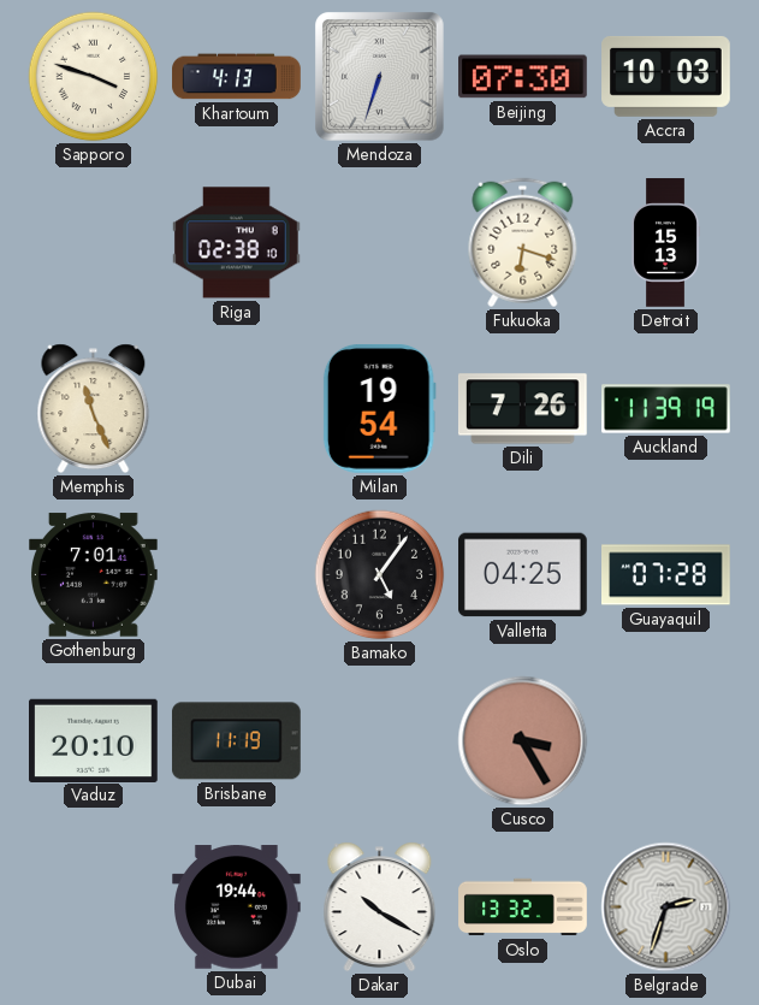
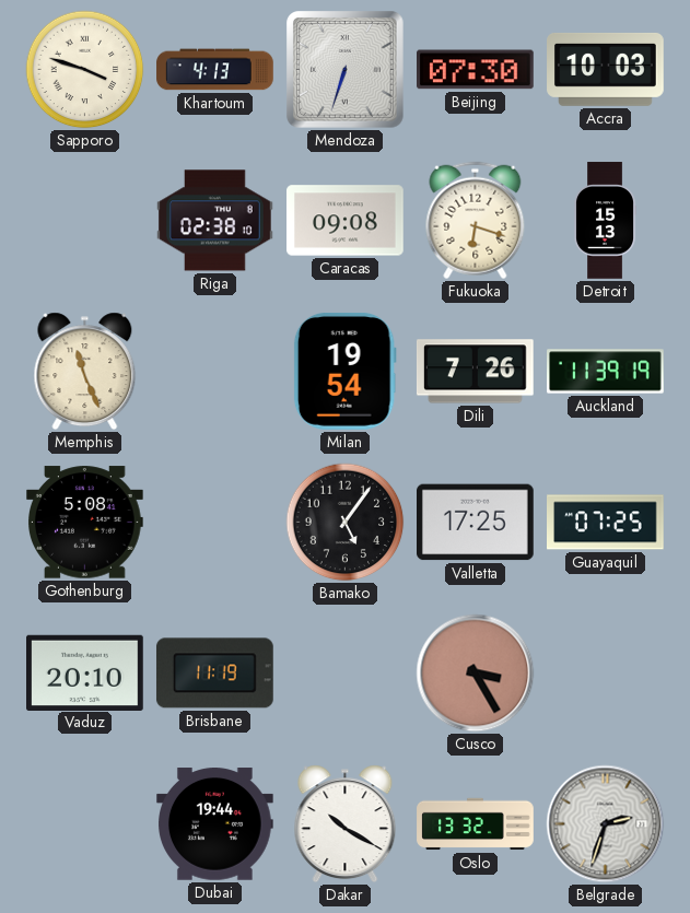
Caracas: none -> 09:08 (346, 221)
Gothenburg: 7:01 -> 5:08 (85, 523)
Valletta: 04:25 -> 17:25 (476, 523)
Guayaquil: 07:28 -> 07:25 (606, 523)
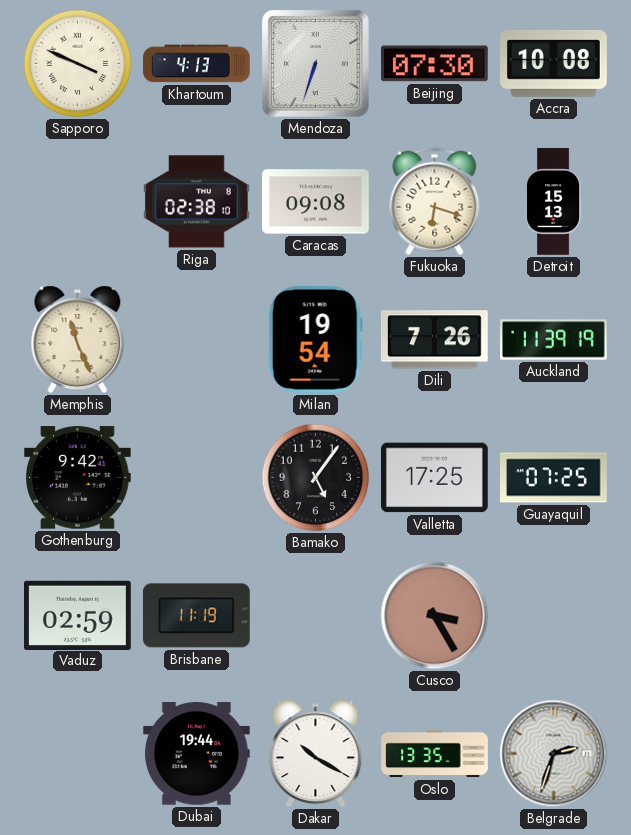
Sapporo: 3:48 -> 3:49 (78, 64)
Accra: 10:03 -> 10:08 (554, 64)
Gothenburg: 5:08 -> 9:42 (78, 478)
Vaduz: 20:10 -> 02:59 (78, 615)
Oslo: 13:32 -> 13:35 (435, 754)
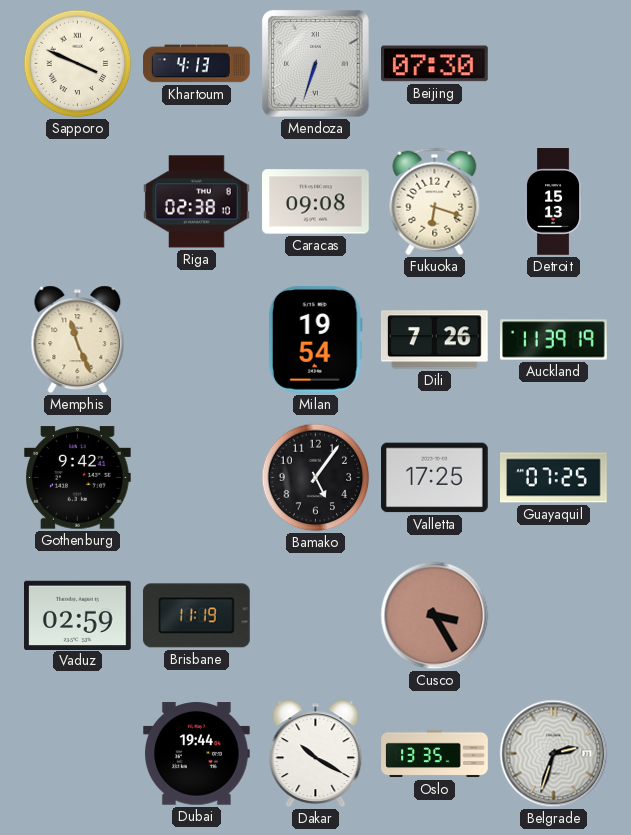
Accra: 10:08 -> none (554, 64)
